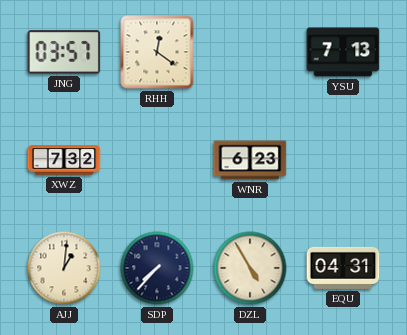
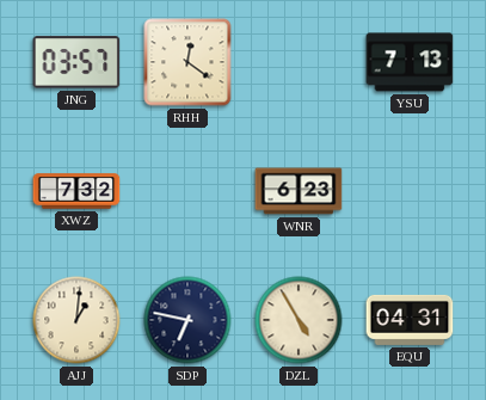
SDP: 7:37 -> 6:47 (187, 320)
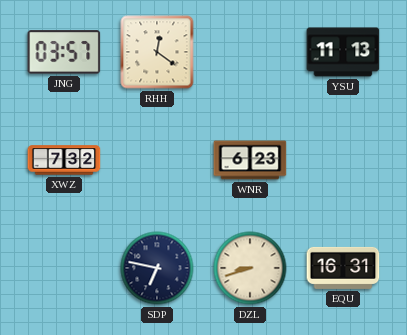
YSU: 7:13 -> 11:13 (343, 52)
AJJ: 1:01 -> none (76, 320)
DZL: 4:55 -> 8:42 (250, 268)
EQU: 04:31 -> 16:31 (343, 268)
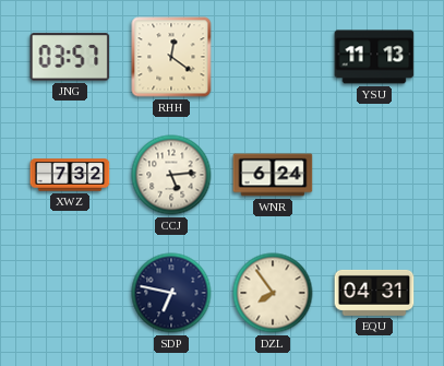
CCJ: none -> 5:14 (171, 175)
WNR: 6:23 -> 6:24 (273, 175)
DZL: 8:42 -> 7:54 (273, 293)
EQU: 16:31 -> 04:31 (374, 293)
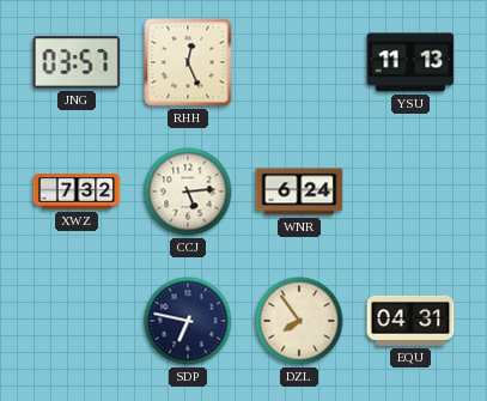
RHH: 12:21 -> 12:26 (188, 62)
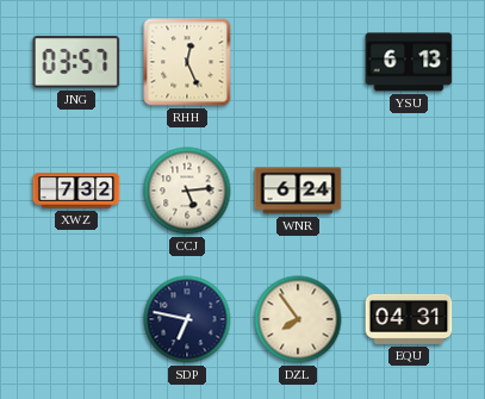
YSU: 11:13 -> 6:13 (409, 62)
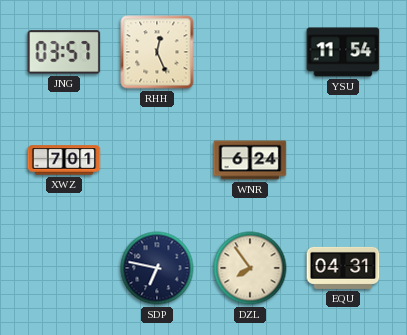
YSU: 6:13 -> 11:54 (343, 52)
XWZ: 7:32 -> 7:01 (64, 160)
CCJ: 5:14 -> none (187, 191)
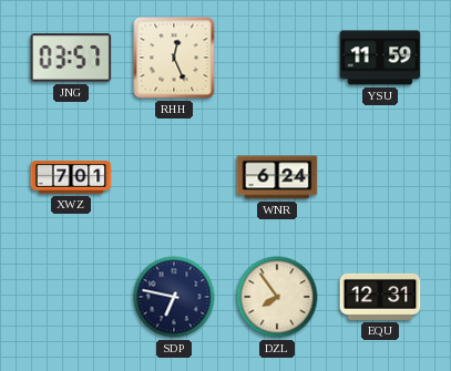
YSU: 11:54 -> 11:59 (380, 58)
EQU: 04:31 -> 12:31 (380, 297)
